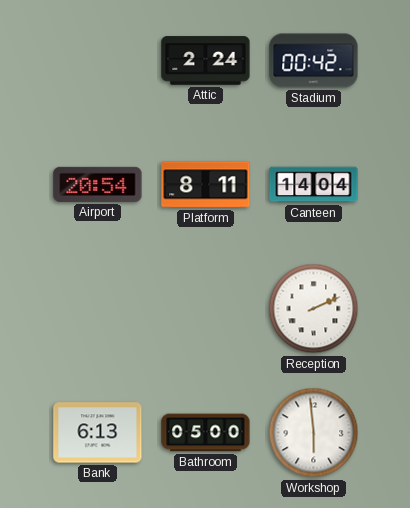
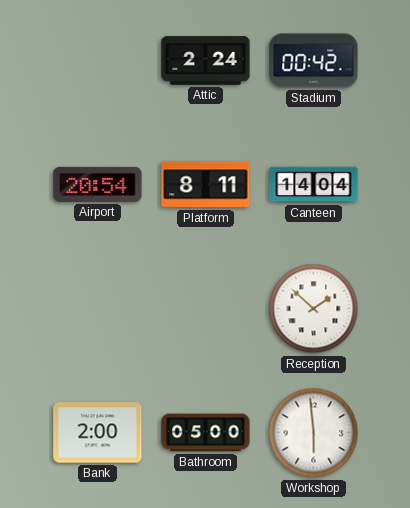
Reception: 2:11 -> 1:52 (314, 309)
Bank: 6:13 -> 2:00 (98, 433)
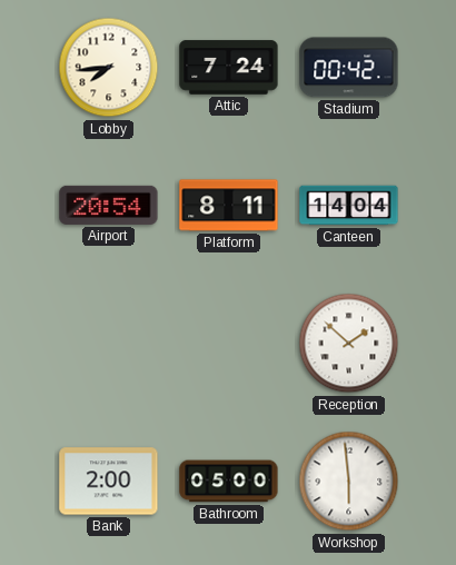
Lobby: none -> 7:44 (109, 68)
Attic: 2:24 -> 7:24 (229, 68)
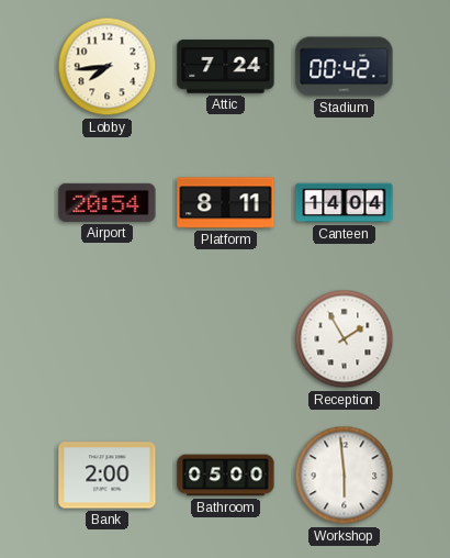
Reception: 1:52 -> 1:55 (345, 339)
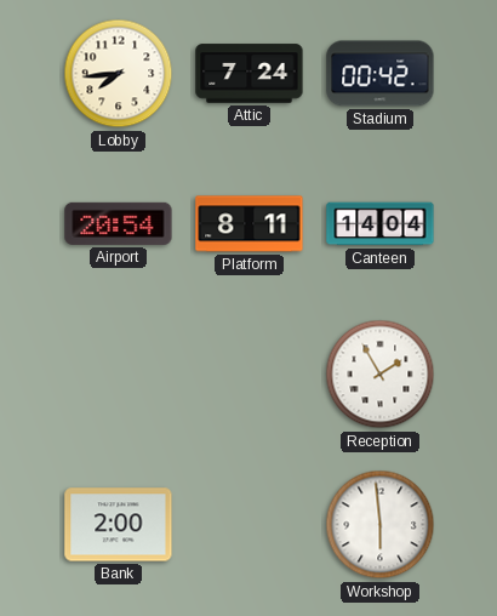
Bathroom: 05:00 -> none (226, 476)
